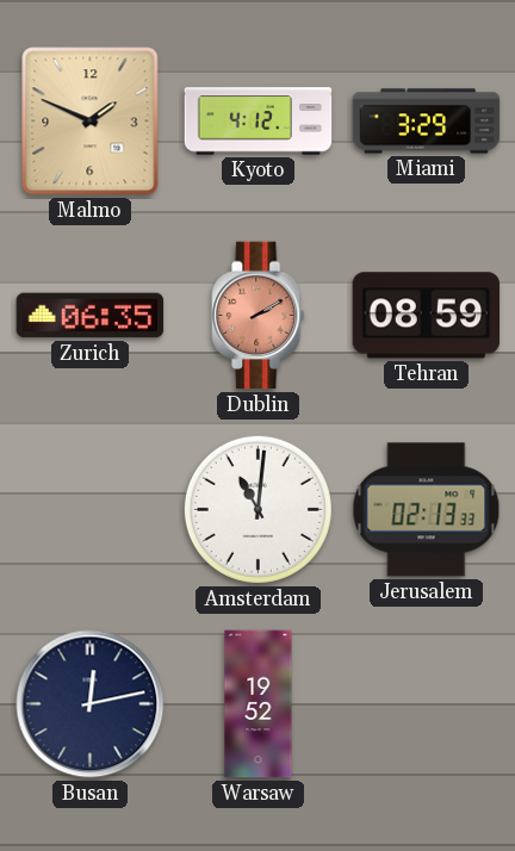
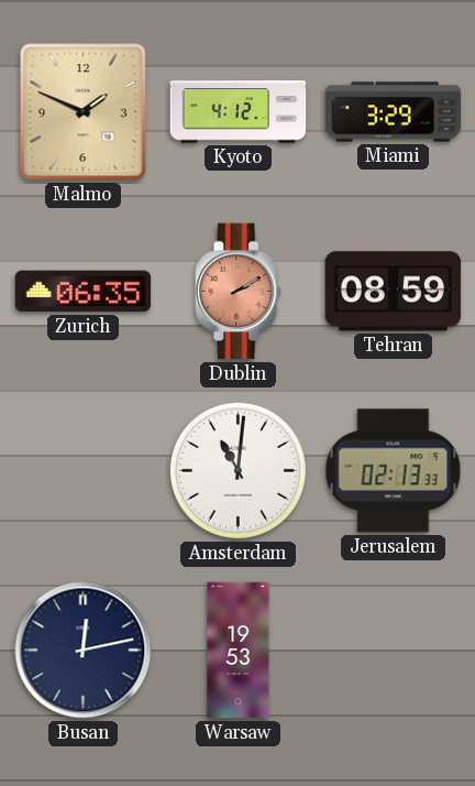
Warsaw: 19:52 -> 19:53 (239, 651)
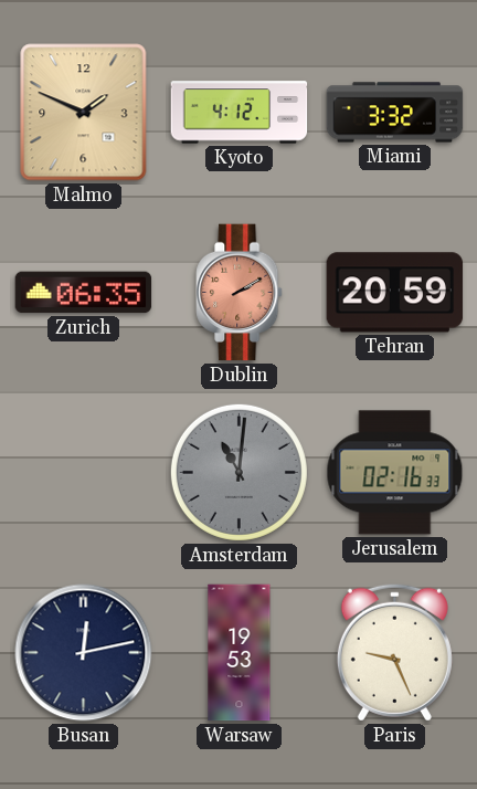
Miami: 3:29 -> 3:32 (395, 113)
Tehran: 08:59 -> 20:59 (395, 293)
Amsterdam dial: white -> grey (239, 472)
Jerusalem: 02:13 -> 02:16 (395, 473)
Paris: none -> 9:26 (394, 652)
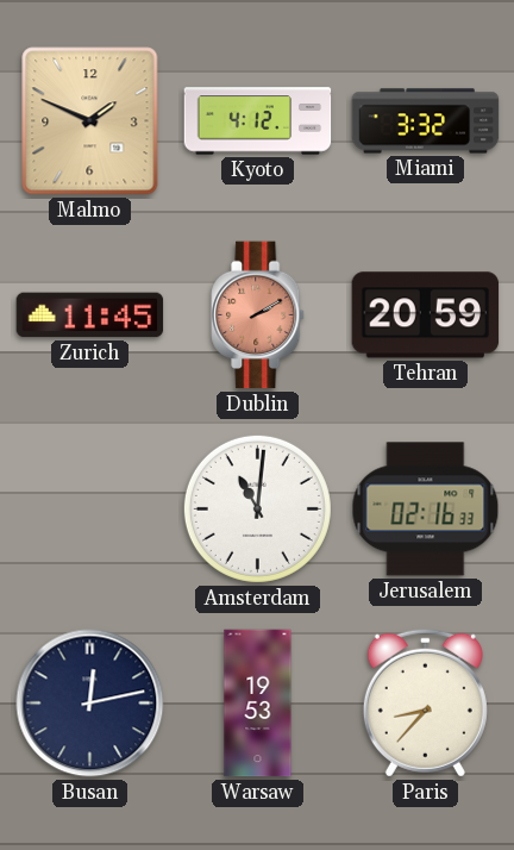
Zurich: 06:35 -> 11:45 (90, 315)
Amsterdam dial: grey -> white (257, 508)
Paris: 9:26 -> 8:37 (425, 702)
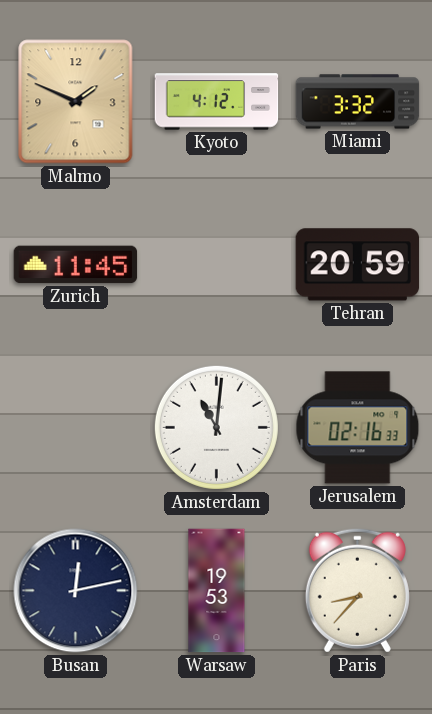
Dublin: 2:10 -> none (258, 315)
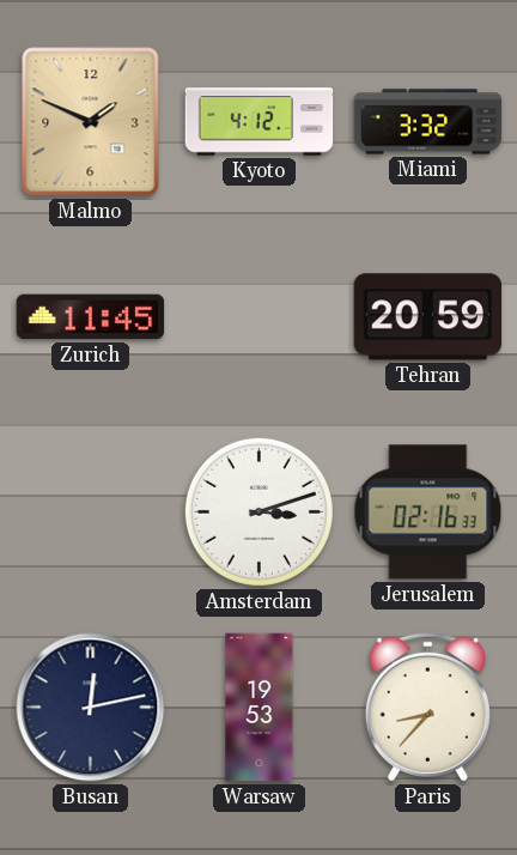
Amsterdam: 11:01 -> 3:12 (258, 511)
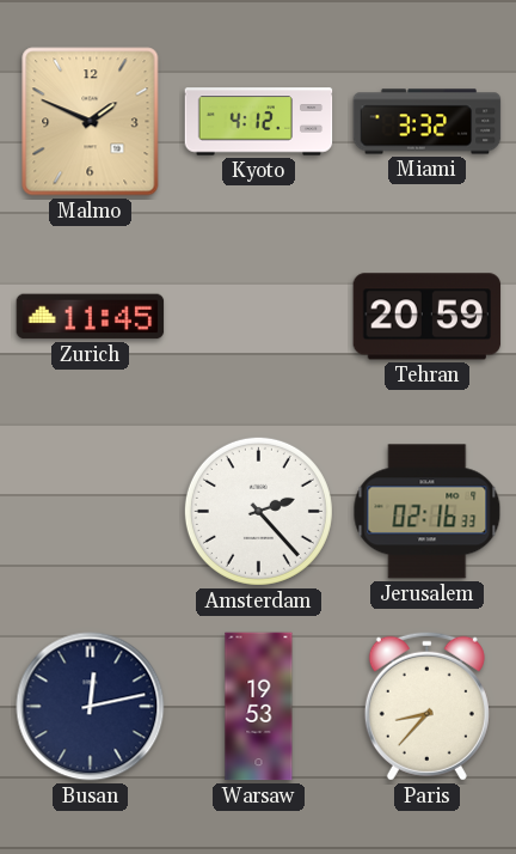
Amsterdam: 3:12 -> 2:23 (258, 511)
